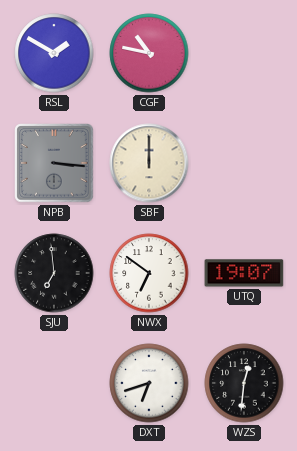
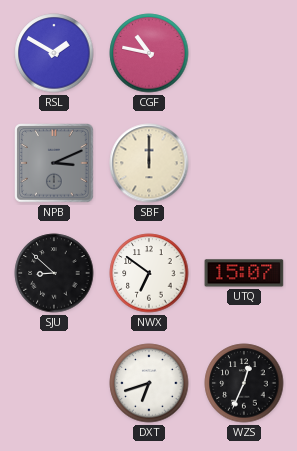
NPB: 3:16 -> 3:11 (54, 163)
SJU: 6:59 -> 8:52 (54, 273)
UTQ: 19:07 -> 15:07 (244, 273)
WZS: 12:31 -> 12:34 (244, 383)
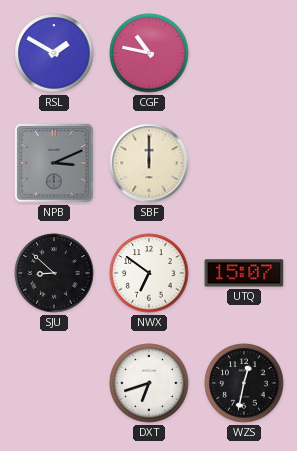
WZS: 12:34 -> 12:32 (244, 383)
